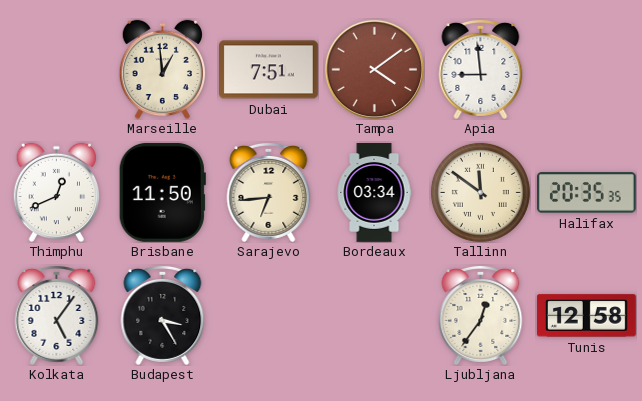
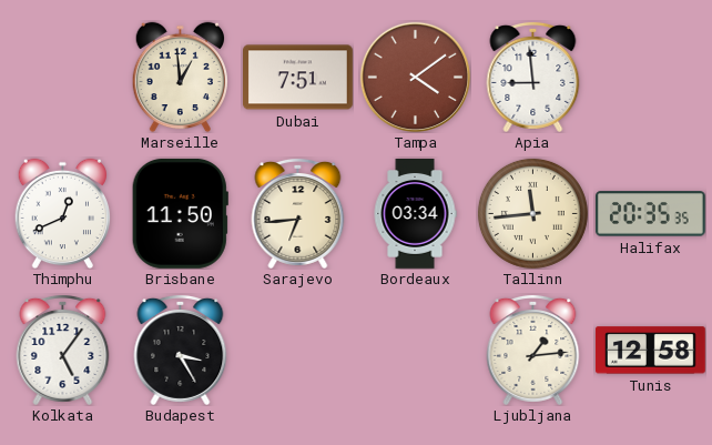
Tallinn: 11:51 -> 11:44 (532, 213)
Ljubljana: 12:36 -> 1:14 (533, 350)
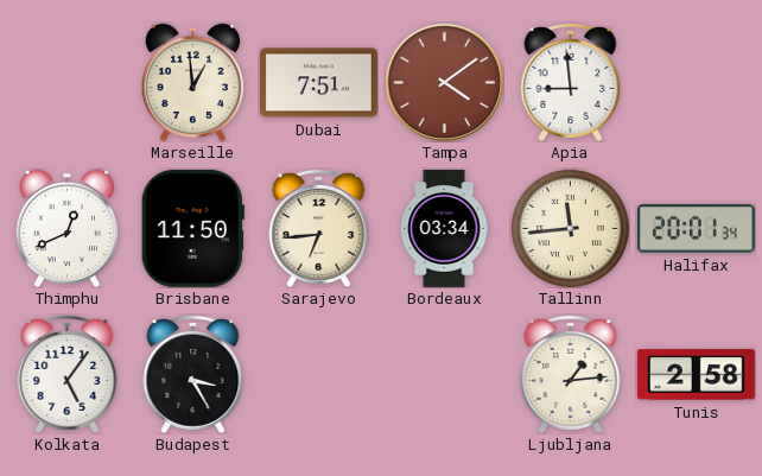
Halifax: 20:35 -> 20:01 (696, 229)
Tunis: 12:58 -> 2:58 (696, 375)
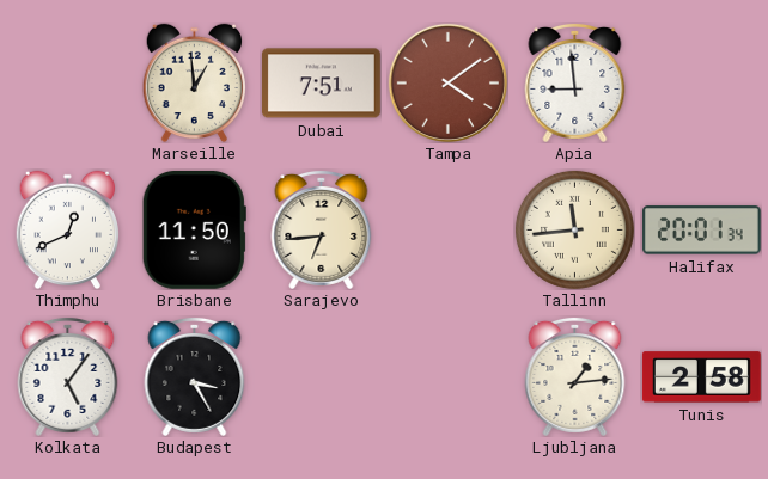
Bordeaux: 03:34 -> none (444, 229)
